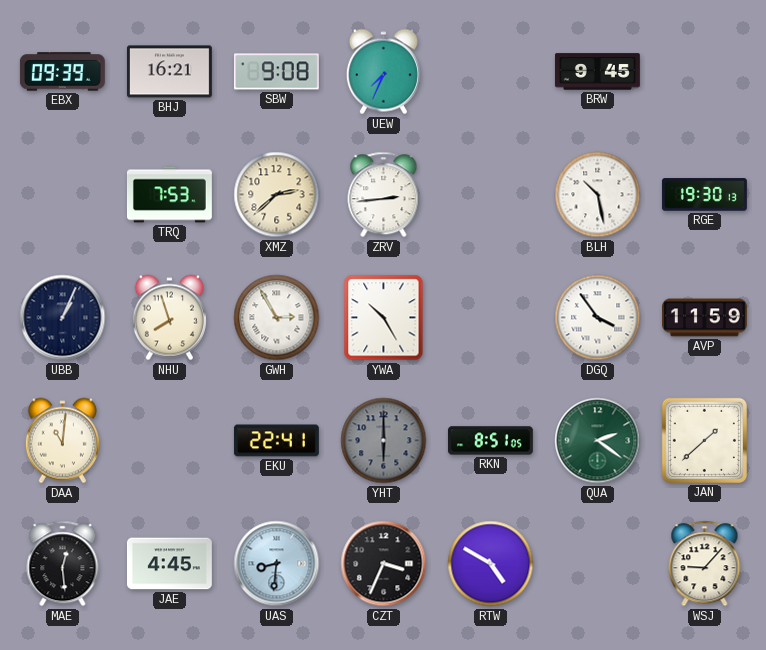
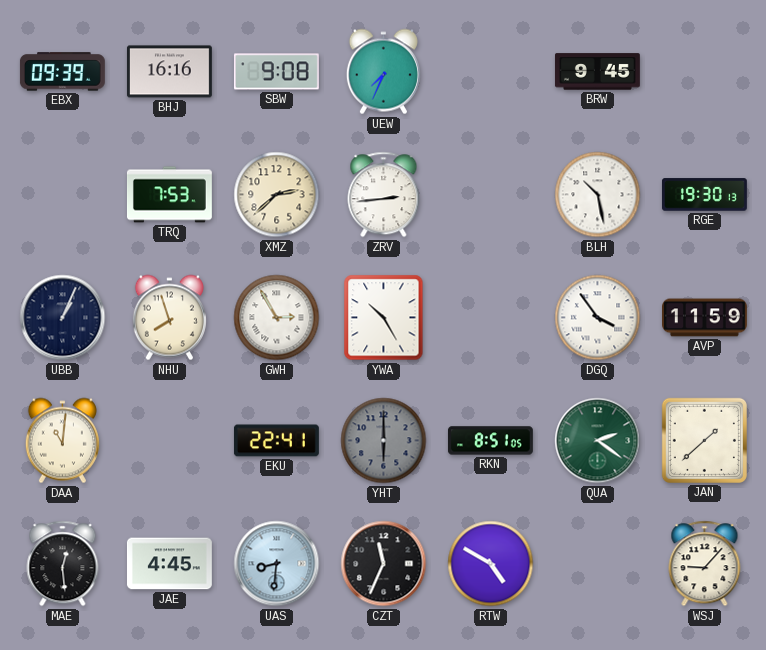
BHJ: 16:21 -> 16:16 (169, 72)
CZT: 3:34 -> 11:34 (384, 564)
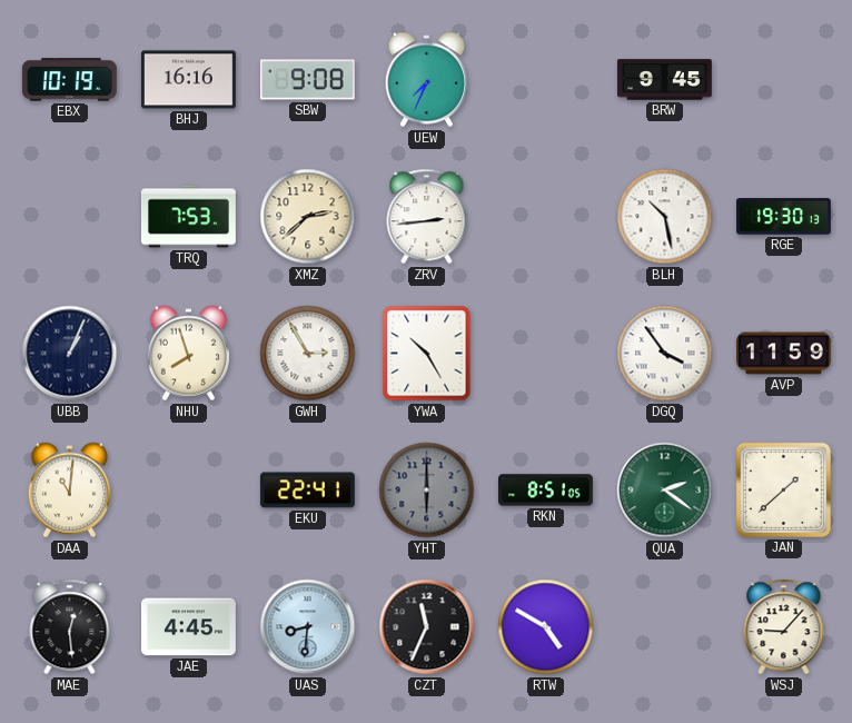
EBX: 09:39 -> 10:19 (69, 80)
